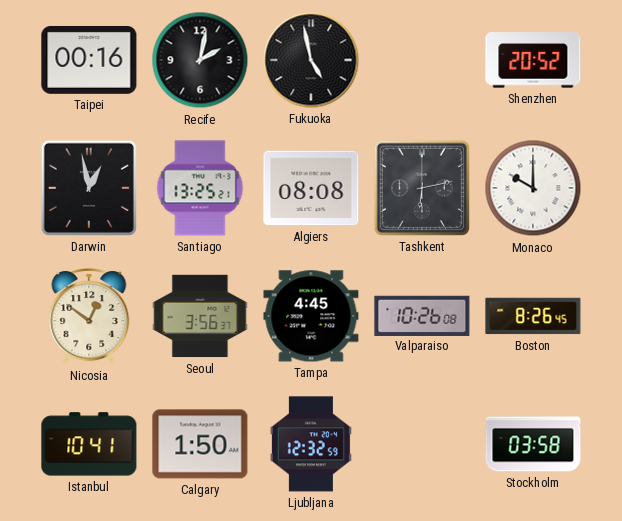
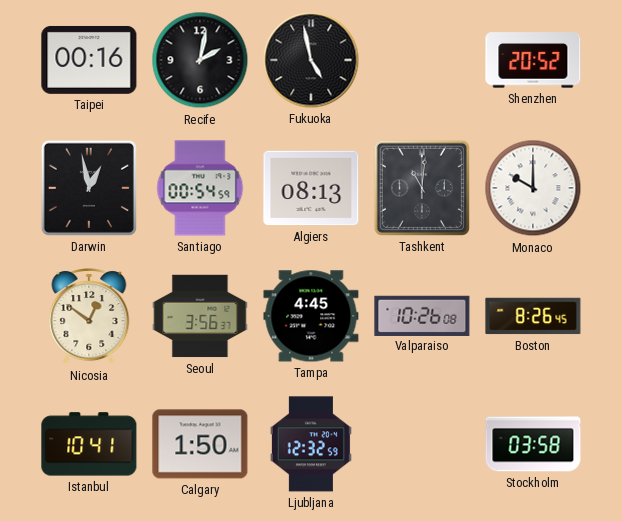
Santiago: 13:25 -> 00:54 (200, 188)
Algiers: 08:08 -> 08:13 (311, 188)
Tashkent: 6:13 -> 11:01 (422, 188)
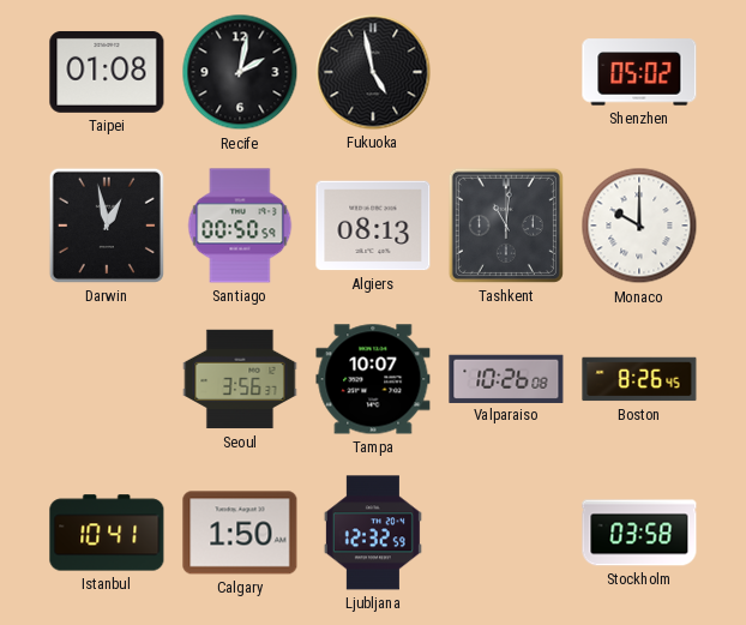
Taipei: 00:16 -> 01:08 (107, 72)
Shenzhen: 20:52 -> 05:02 (639, 72)
Santiago: 00:54 -> 00:50 (240, 226)
Nicosia: 12:51 -> none (89, 317)
Tampa: 4:45 -> 10:07 (373, 379)
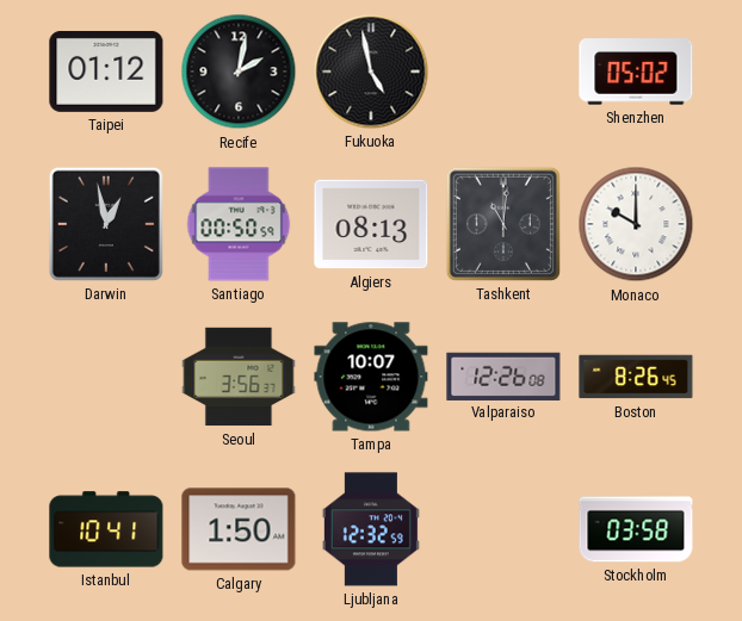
Taipei: 01:08 -> 01:12 (106, 72)
Valparaiso: 10:26 -> 12:26 (503, 375)
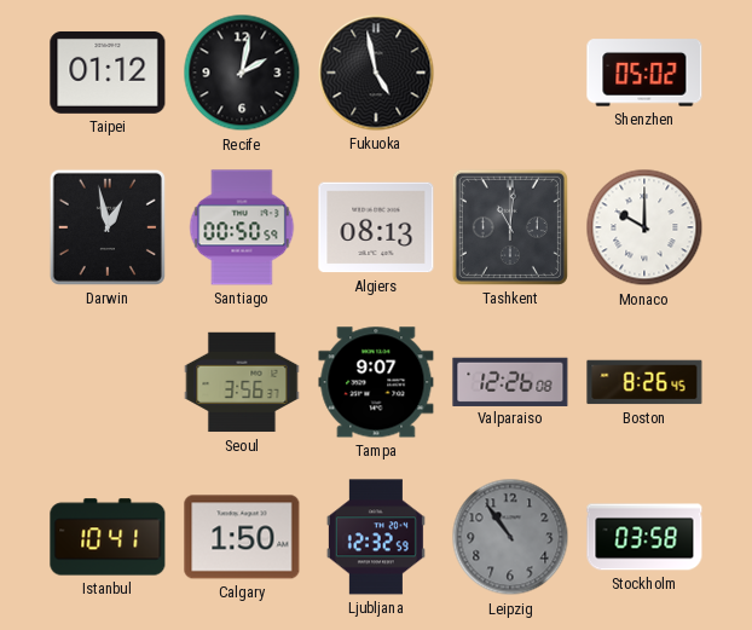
Tampa: 10:07 -> 9:07 (376, 382)
Leipzig: none -> 10:54 (510, 537)
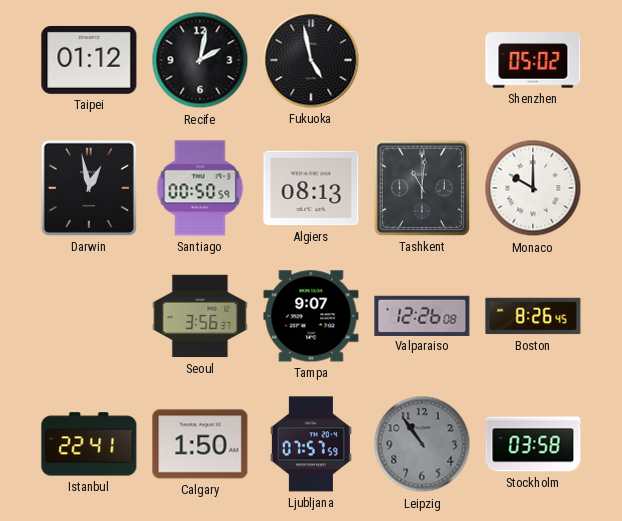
Istanbul: 10:41 -> 22:41 (89, 444)
Ljubljana: 12:32 -> 07:57 (311, 444)
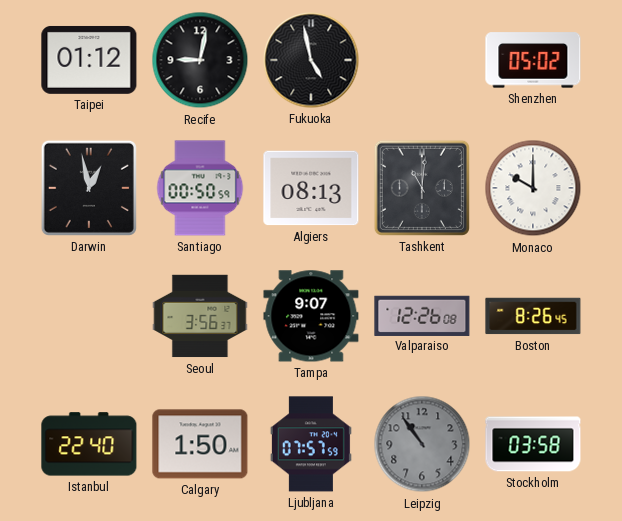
Recife: 2:02 -> 9:02 (200, 60)
Istanbul: 22:41 -> 22:40 (89, 444)
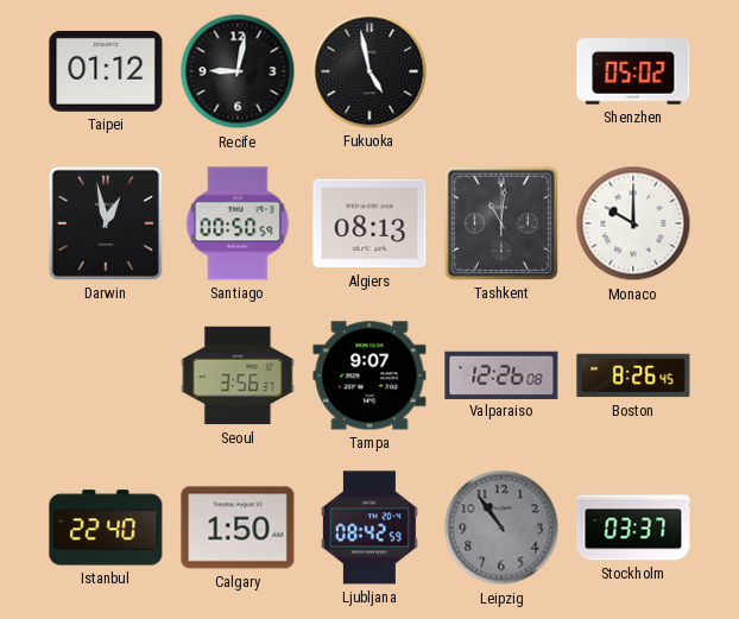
Ljubljana: 07:57 -> 08:42 (369, 528)
Stockholm: 03:58 -> 03:37 (633, 528)
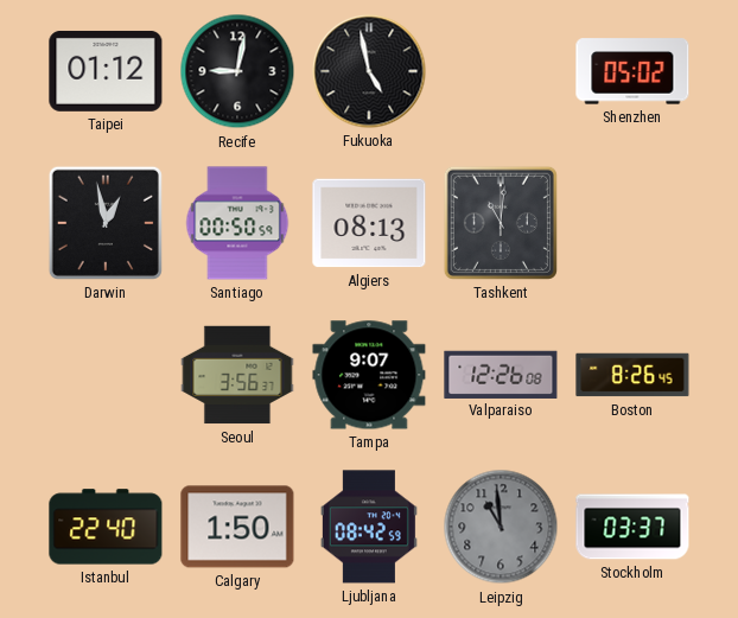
Monaco: 10:00 -> none (633, 223)
Leipzig: 10:54 -> 10:59 (501, 527)
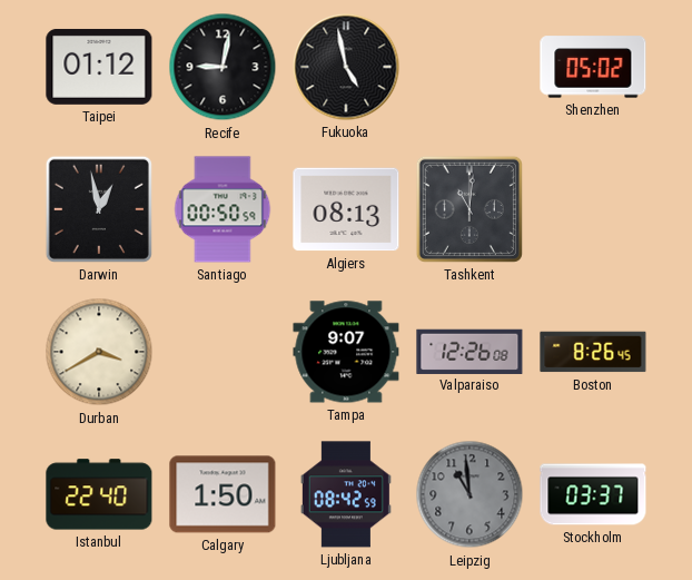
Durban: none -> 3:40 (99, 352)
Seoul: 3:56 -> none (237, 375)
